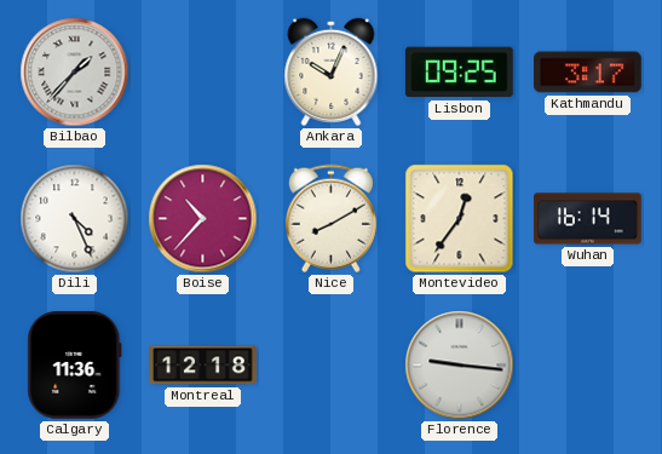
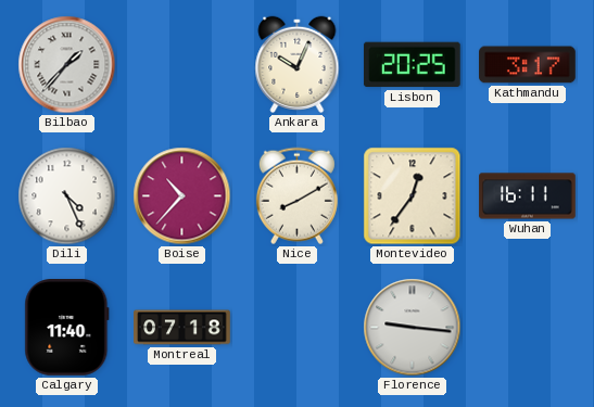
Lisbon: 09:25 -> 20:25 (412, 65)
Wuhan: 16:14 -> 16:11 (528, 196)
Calgary: 11:36 -> 11:40 (67, 328)
Montreal: 12:18 -> 07:18 (182, 328)
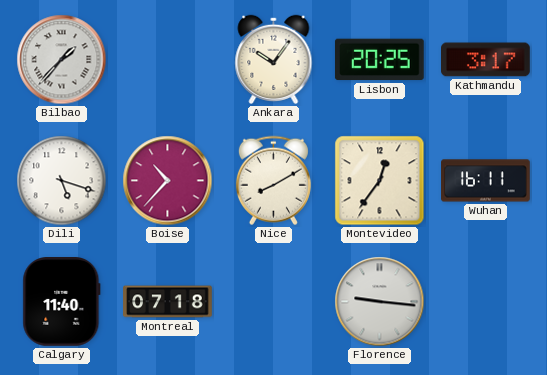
Ankara: 10:04 -> 10:06 (274, 59)
Dili: 4:26 -> 5:18 (62, 181)
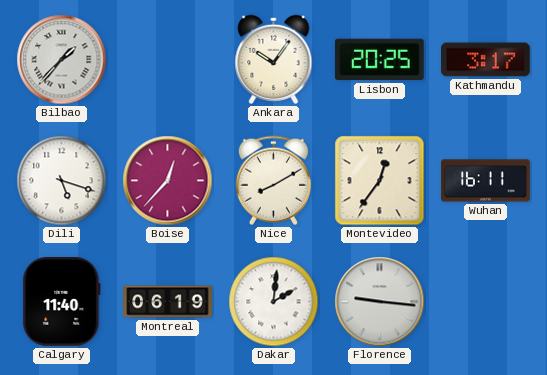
Boise: 10:37 -> 12:37 (168, 181)
Montreal: 07:18 -> 06:19 (168, 302)
Dakar: none -> 2:01 (274, 302)
